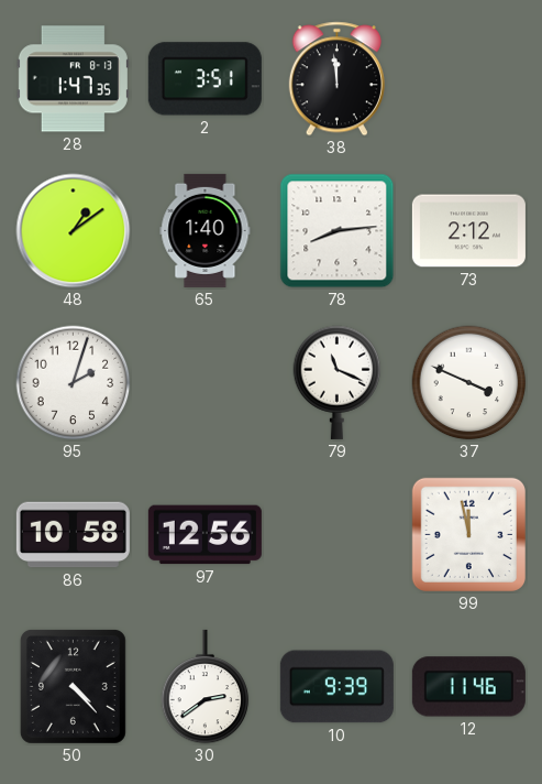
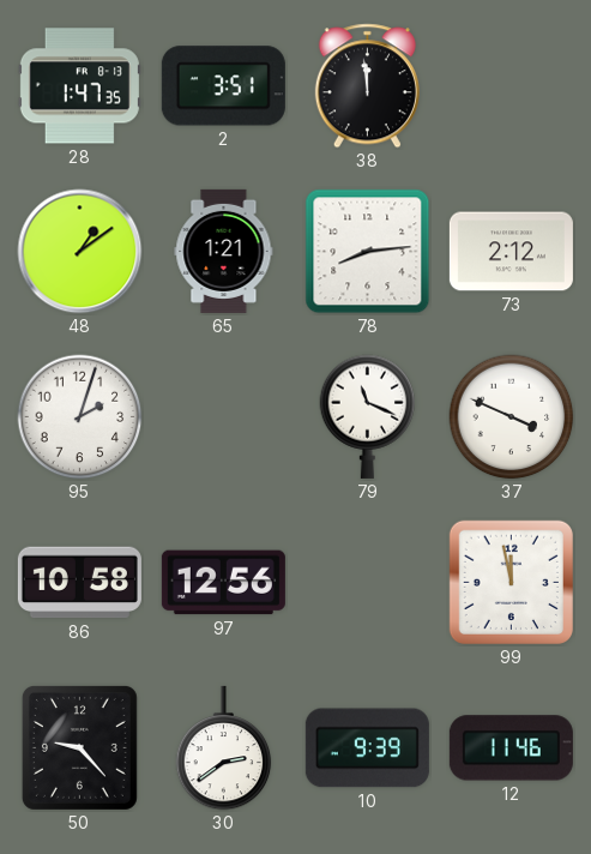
65: 1:40 -> 1:21 (224, 251)
50: 4:23 -> 9:23 (79, 747)
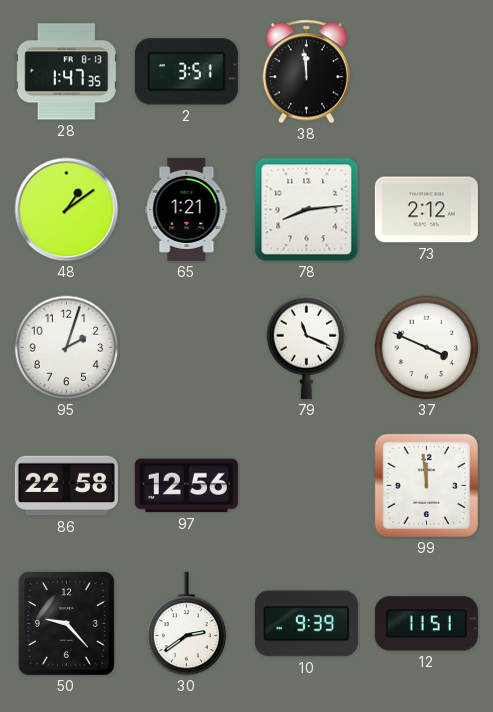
86: 10:58 -> 22:58 (66, 486)
99: 11:58 -> 11:59 (426, 485)
12: 11:46 -> 11:51 (426, 624)
